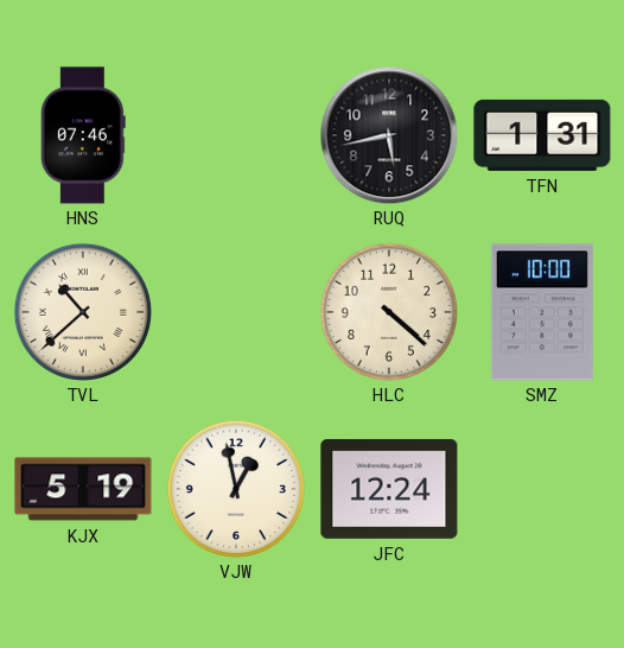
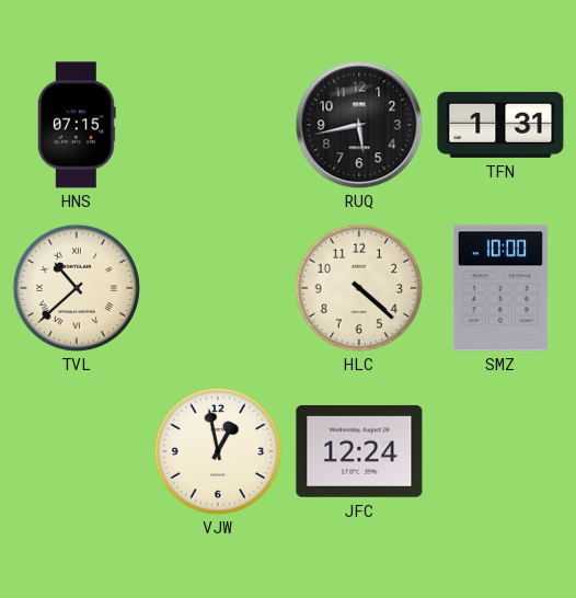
HNS: 07:46 -> 07:15 (77, 125)
KJX: 5:19 -> none (83, 489)
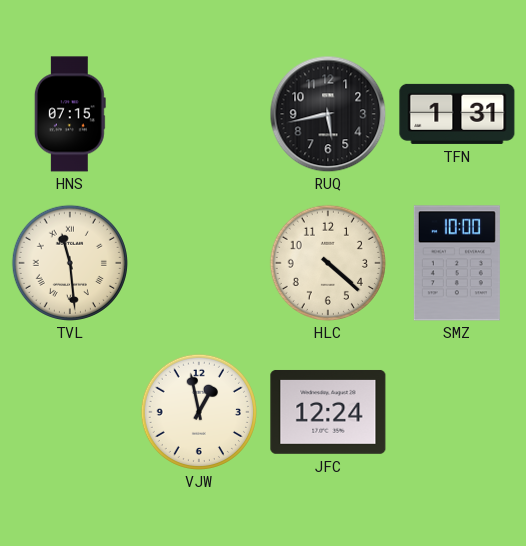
TVL: 10:38 -> 11:29 (70, 263)
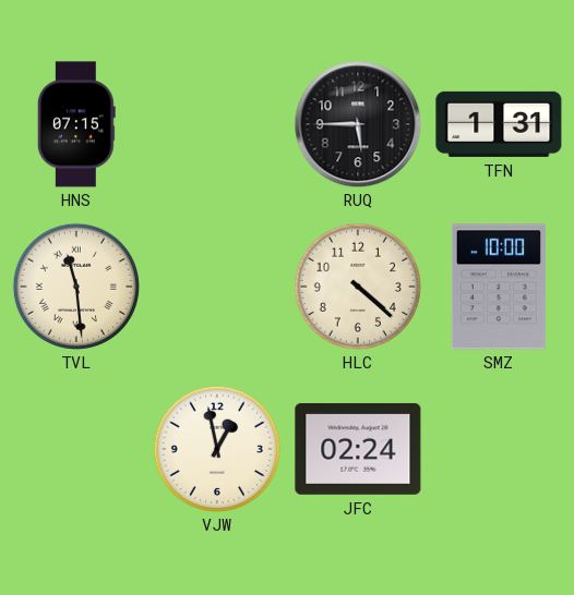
RUQ: 5:43 -> 5:45 (358, 124)
JFC: 12:24 -> 02:24 (358, 449)
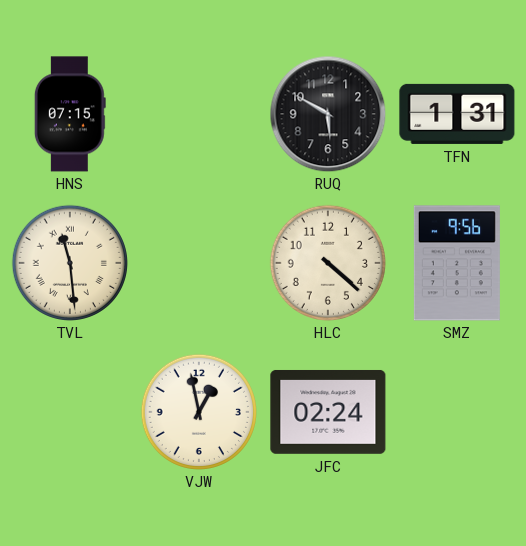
RUQ: 5:45 -> 5:50 (328, 114)
SMZ: 10:00 -> 9:56 (457, 263)
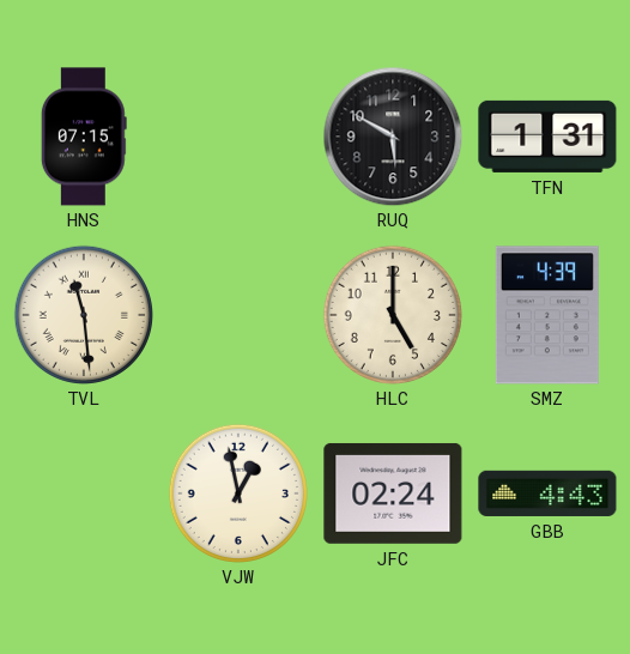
HLC: 4:22 -> 5:00 (393, 315)
SMZ: 9:56 -> 4:39 (547, 315)
GBB: none -> 4:43 (547, 493)
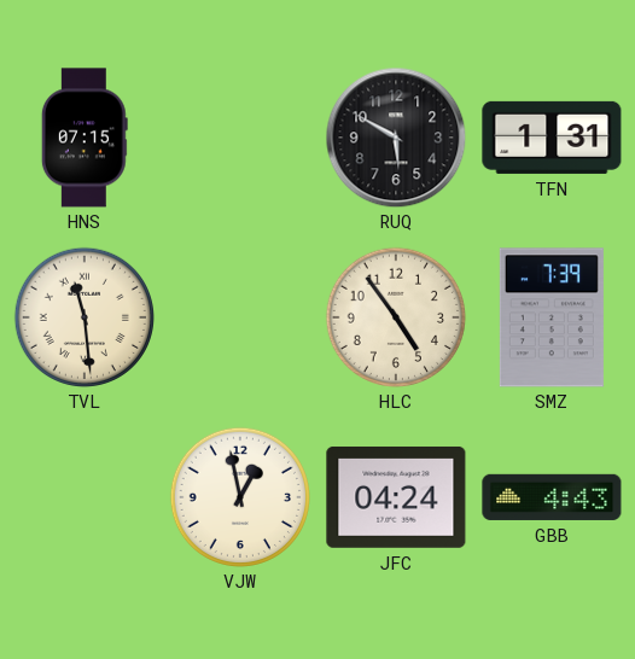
HLC: 5:00 -> 4:54 (396, 317)
SMZ: 4:39 -> 7:39 (552, 317)
JFC: 02:24 -> 04:24 (396, 497)
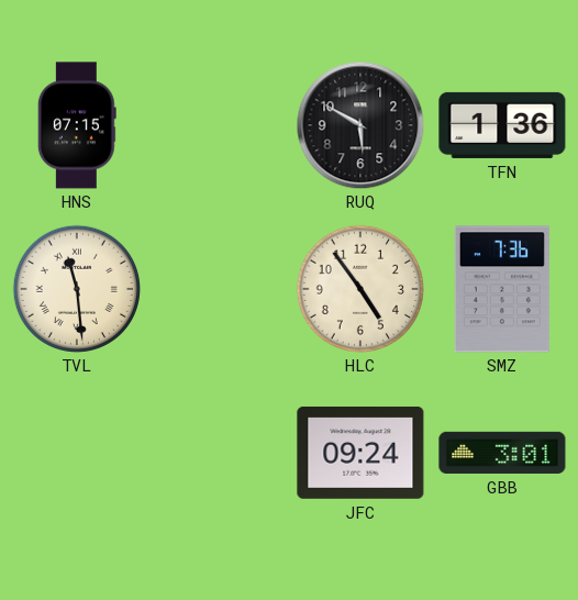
TFN: 1:31 -> 1:36 (502, 125)
SMZ: 7:39 -> 7:36 (502, 289)
VJW: 12:58 -> none (240, 497)
JFC: 04:24 -> 09:24 (360, 453)
GBB: 4:43 -> 3:01 (502, 453)
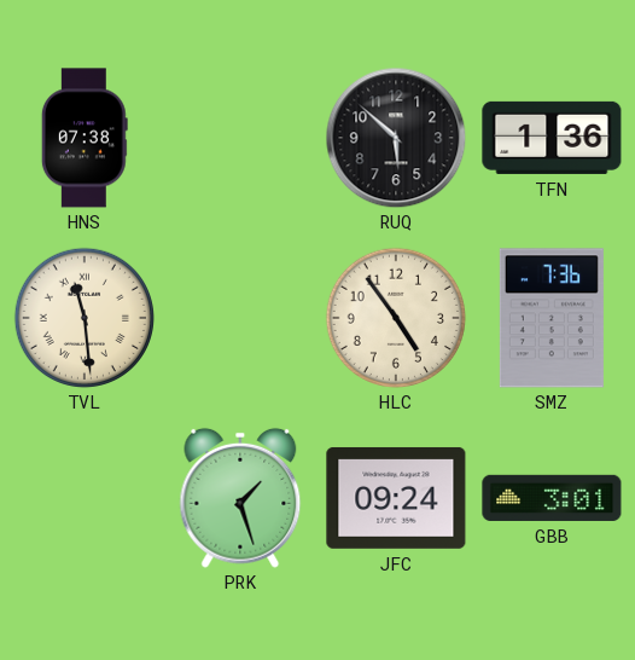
HNS: 07:15 -> 07:38 (85, 138)
RUQ: 5:50 -> 5:52 (396, 138)
PRK: none -> 1:27 (240, 498)
